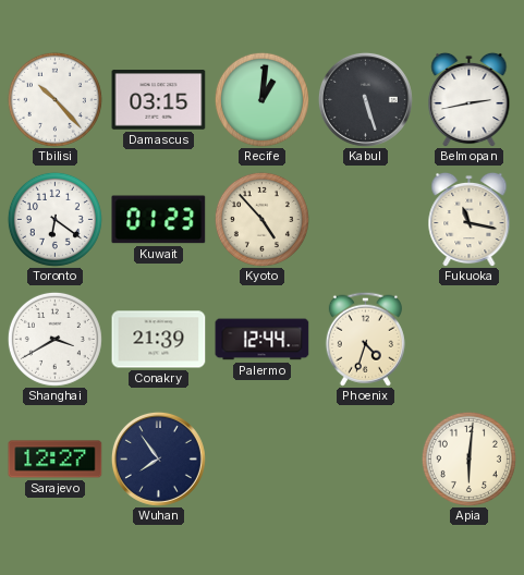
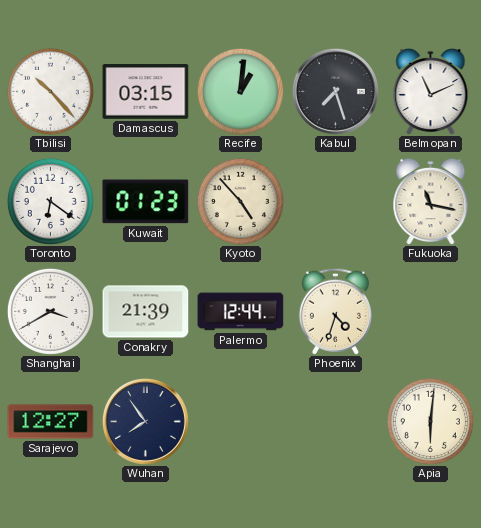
Kabul: 5:27 -> 7:27 (335, 91)
Belmopan: 2:43 -> 11:11 (431, 91)
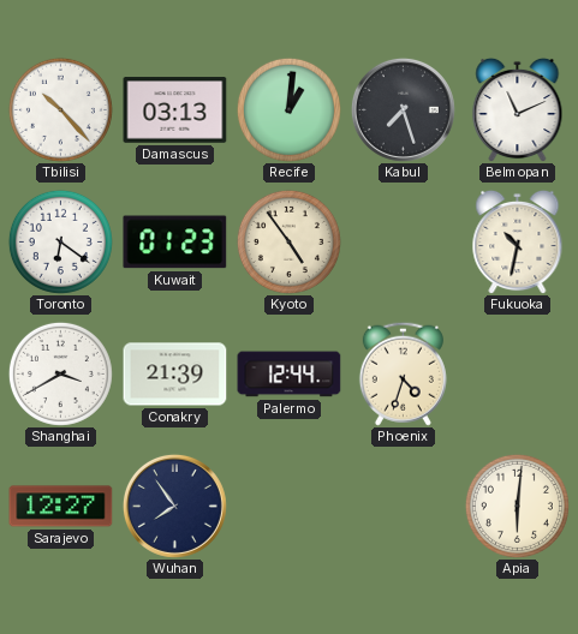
Damascus: 03:15 -> 03:13 (175, 110)
Kyoto: 4:53 -> 4:54 (288, 241)
Fukuoka: 11:17 -> 10:32 (518, 241)
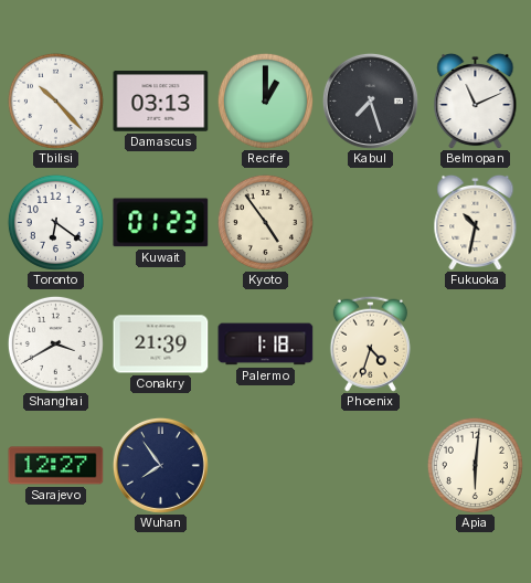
Recife: 1:01 -> 1:00 (265, 100)
Palermo: 12:44 -> 1:18 (266, 344)
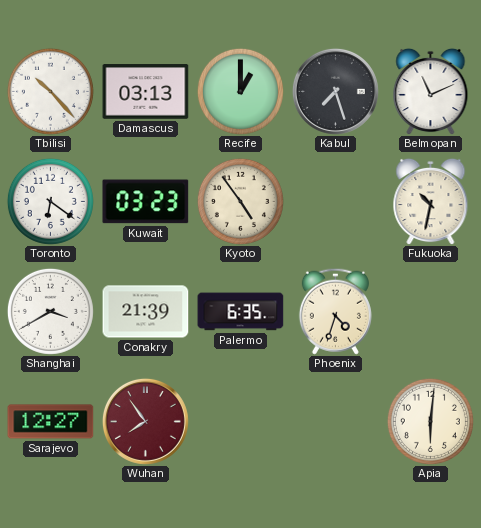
Kuwait: 01:23 -> 03:23 (146, 202)
Palermo: 1:18 -> 6:35 (241, 312)
Wuhan dial: navy -> burgundy (145, 421)
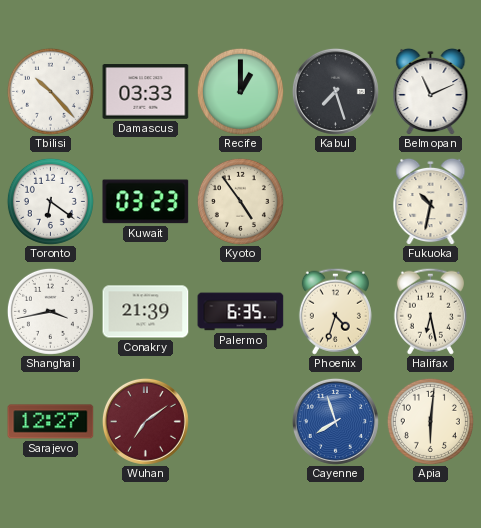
Damascus: 03:13 -> 03:33 (146, 92)
Shanghai: 3:40 -> 3:43 (50, 311)
Halifax: none -> 6:28 (430, 311)
Wuhan: 7:54 -> 7:09 (145, 421)
Cayenne: none -> 7:57 (335, 421)
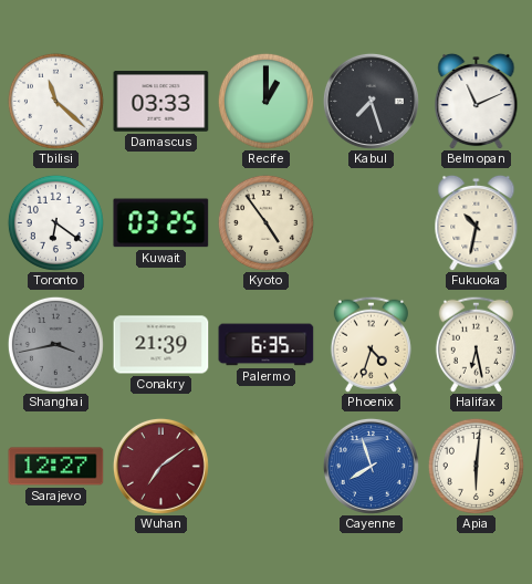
Tbilisi: 10:23 -> 11:22 (55, 101)
Kuwait: 03:23 -> 03:25 (161, 223)
Shanghai dial: white -> grey (55, 344)
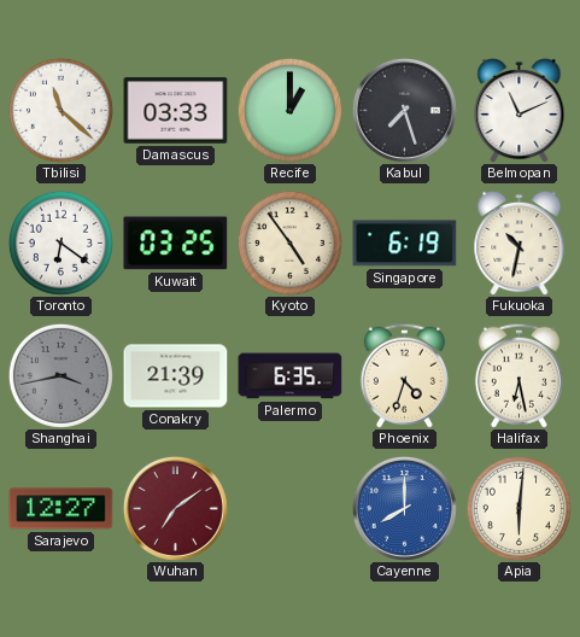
Singapore: none -> 6:19 (405, 244)
Cayenne: 7:57 -> 8:00 (404, 508)
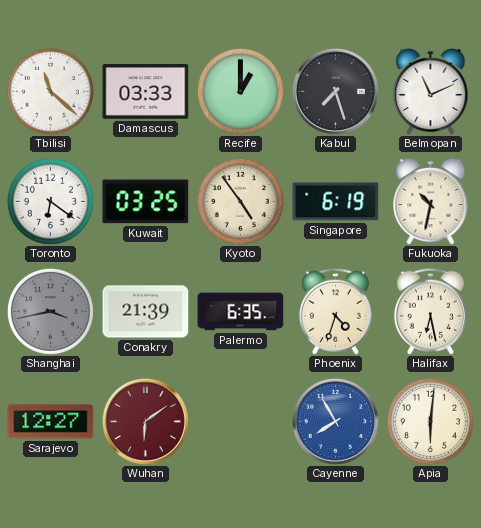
Wuhan: 7:09 -> 6:09 (145, 421)
Cayenne: 8:00 -> 7:55 (335, 421)
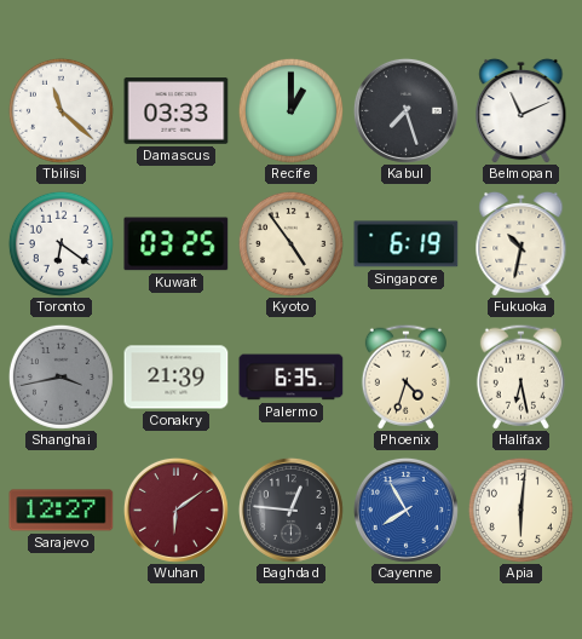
Baghdad: none -> 12:46 (290, 510)
